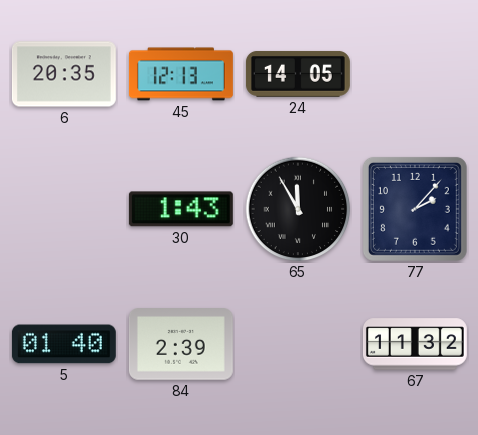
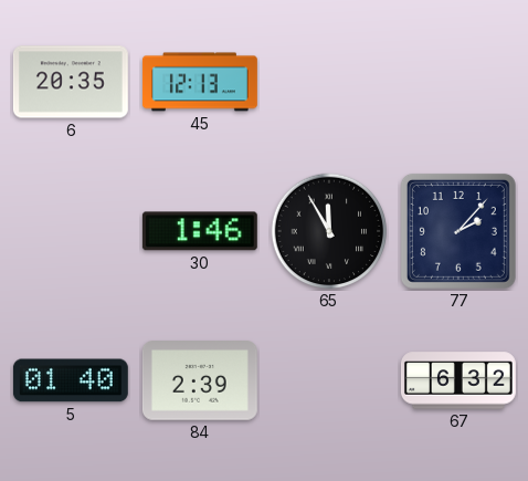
24: 14:05 -> none (298, 74)
30: 1:43 -> 1:46 (200, 231)
67: 11:32 -> 6:32 (458, 380)
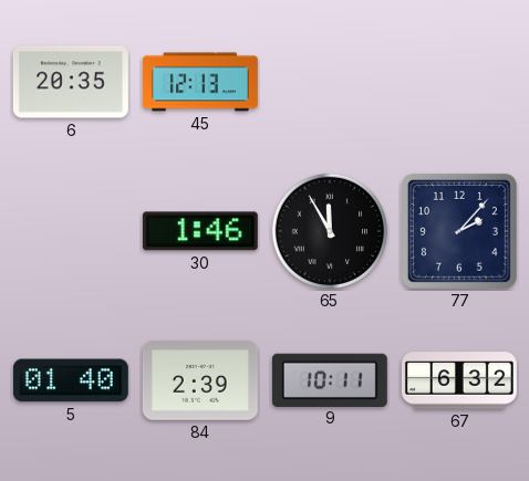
9: none -> 10:11 (330, 379)
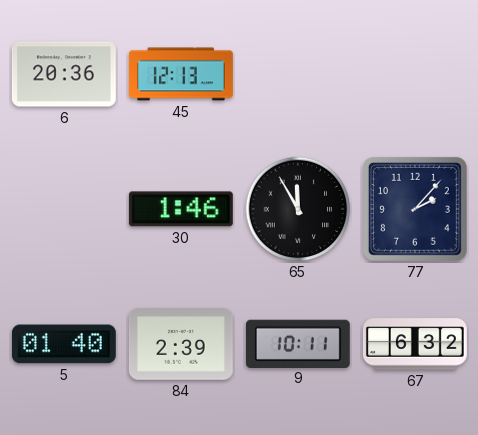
6: 20:35 -> 20:36 (64, 74)
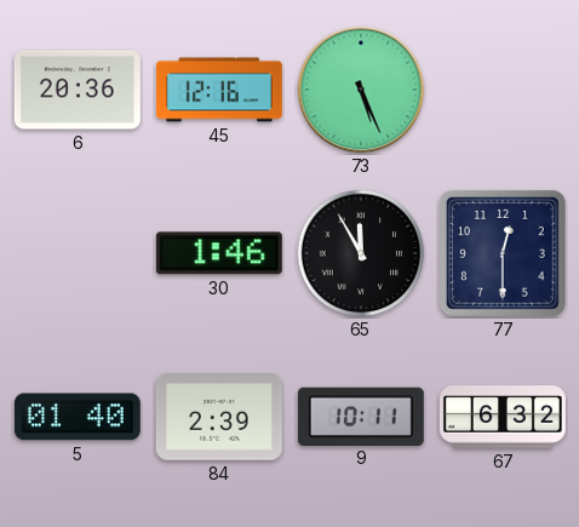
45: 12:13 -> 12:16 (219, 90)
73: none -> 5:26 (361, 90)
77: 2:07 -> 12:30 (503, 253)
